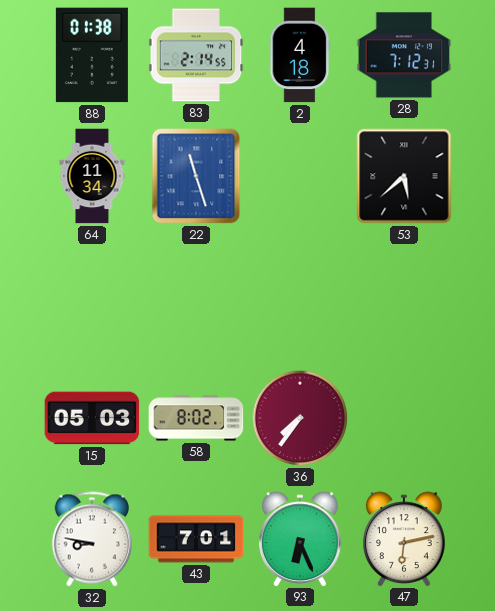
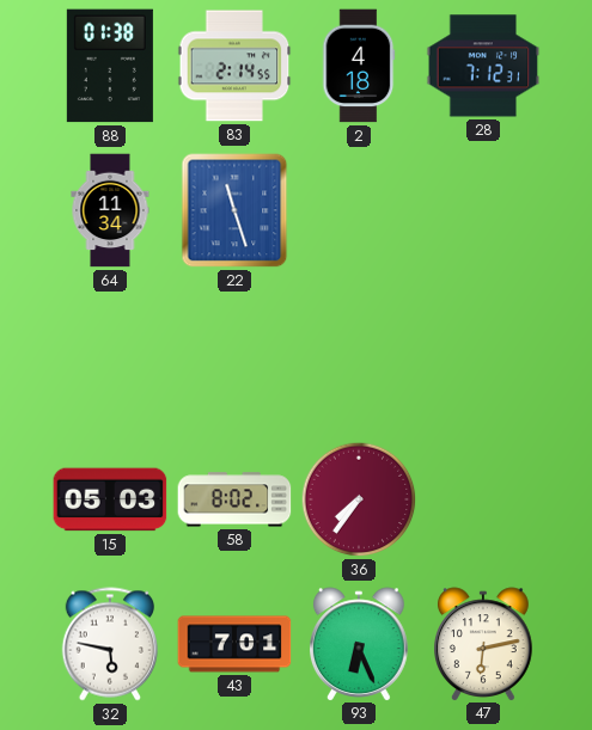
53: 5:38 -> none (404, 176)
32: 8:47 -> 5:47 (110, 644)
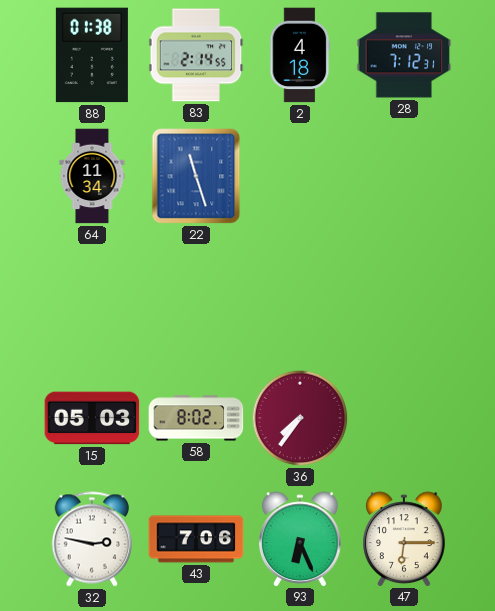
32: 5:47 -> 2:47 (92, 539)
43: 7:01 -> 7:06 (196, 539)
47: 6:13 -> 6:15 (405, 539)
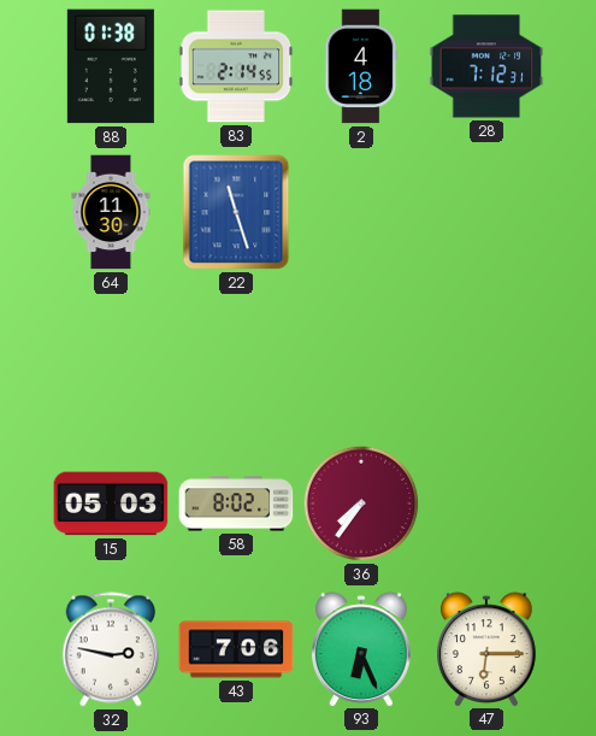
64: 11:34 -> 11:30 (111, 212)
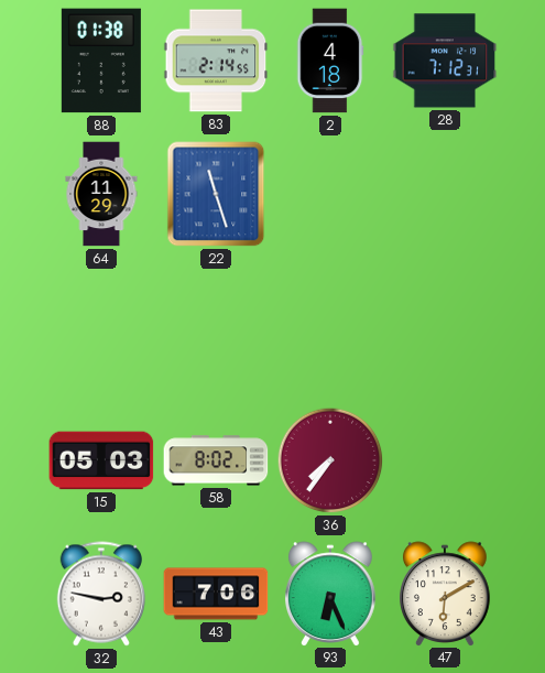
64: 11:30 -> 11:29 (101, 194)
47: 6:15 -> 6:10 (446, 594)
